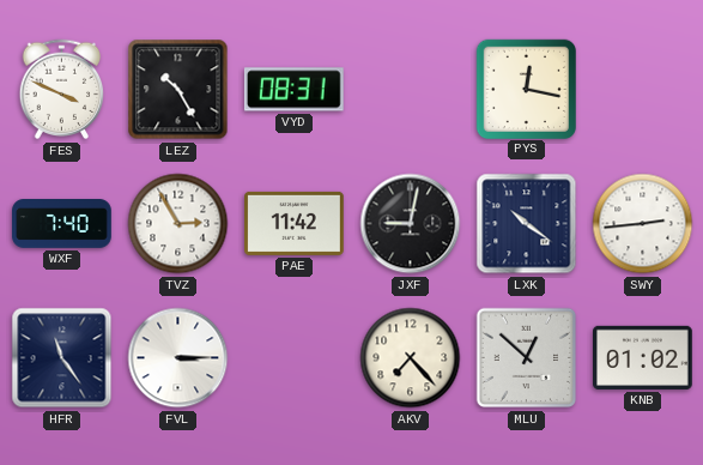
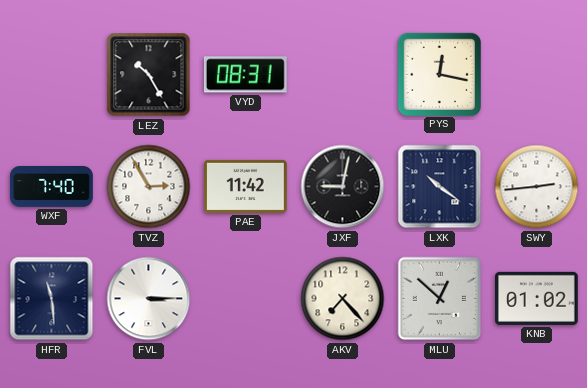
FES: 3:49 -> none (62, 90)
HFR: 11:24 -> 11:29 (52, 299)
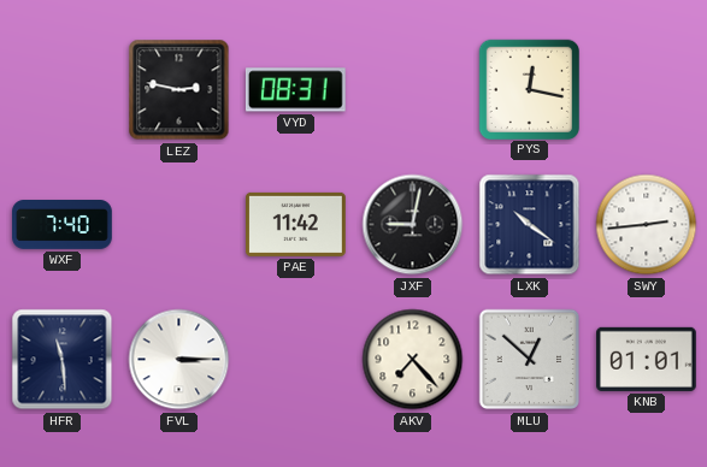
LEZ: 10:25 -> 2:47 (179, 90)
TVZ: 2:55 -> none (149, 187)
KNB: 01:02 -> 01:01 (647, 359)
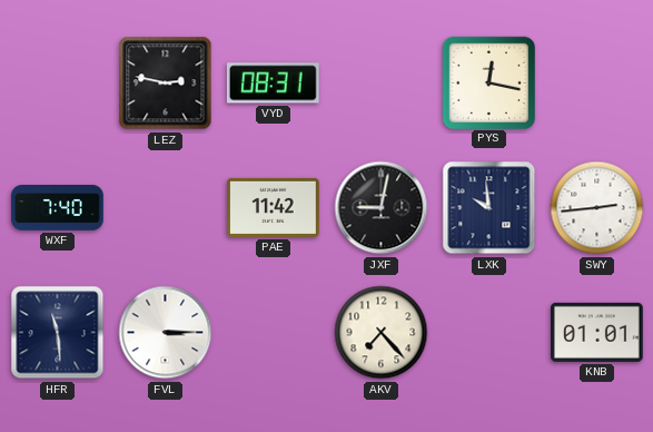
LXK: 10:21 -> 9:59 (489, 208)
MLU: 12:52 -> none (530, 360)
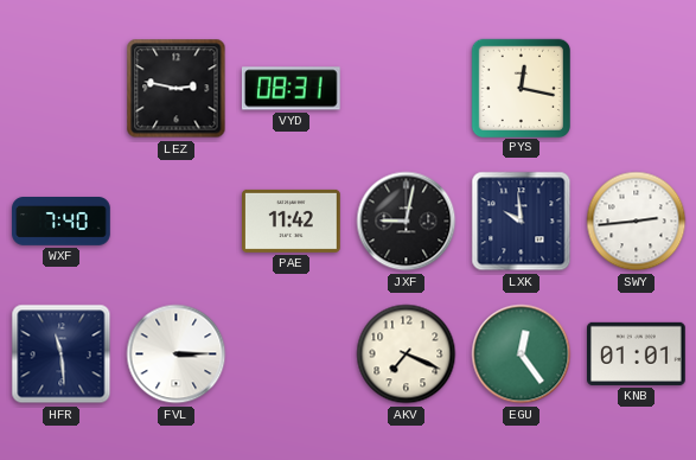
AKV: 7:23 -> 7:19 (407, 354)
EGU: none -> 12:24 (522, 354)
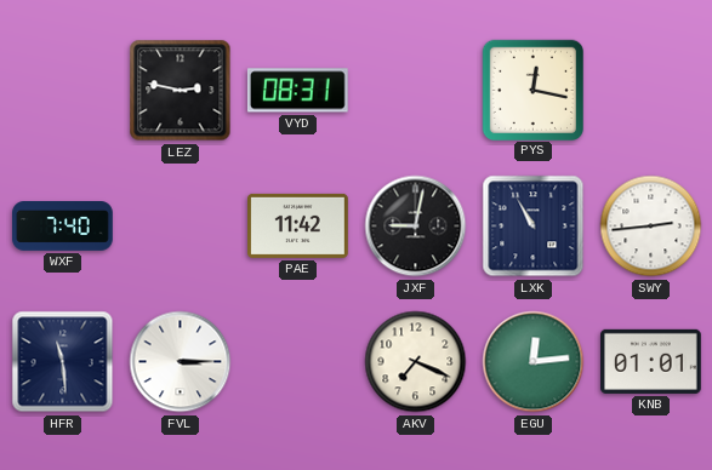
LXK: 9:59 -> 10:55 (534, 227)
EGU: 12:24 -> 12:14 (534, 362)
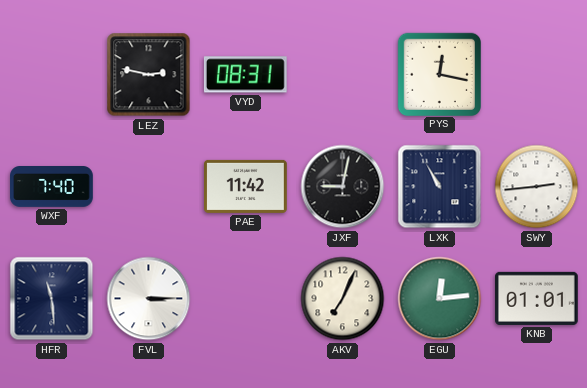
AKV: 7:19 -> 7:04 (343, 299)
